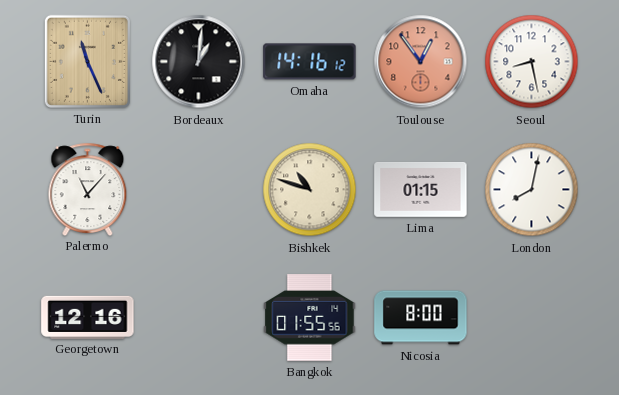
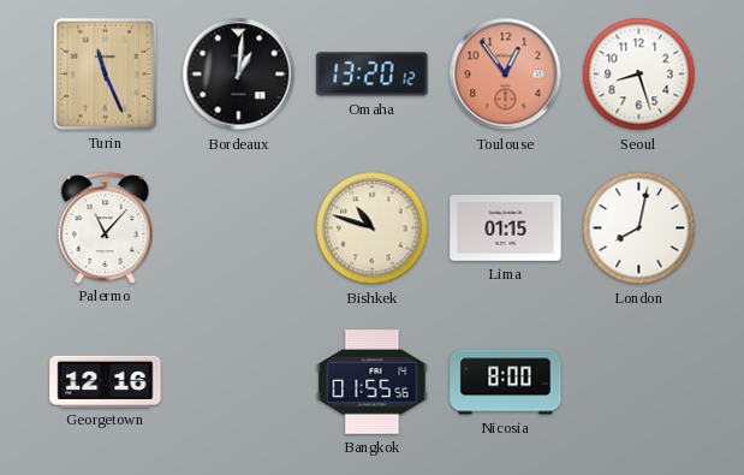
Omaha: 14:16 -> 13:20 (373, 75)
Seoul: 8:28 -> 8:27 (639, 75)
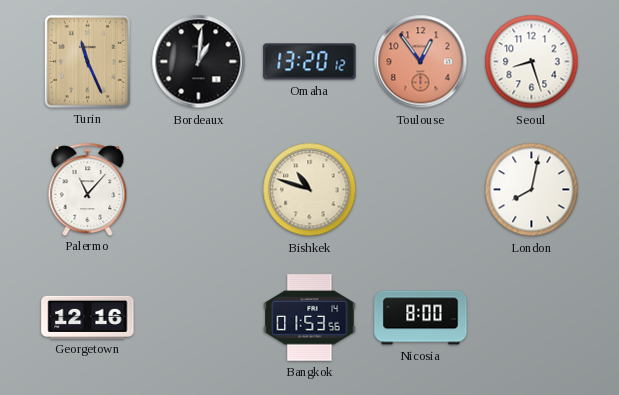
Lima: 01:15 -> none (506, 227)
Bangkok: 01:55 -> 01:53 (310, 318)
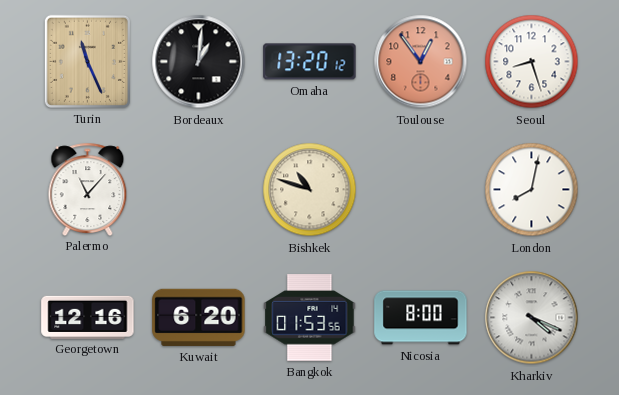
Kuwait: none -> 6:20 (199, 317)
Kharkiv: none -> 4:19 (532, 318)
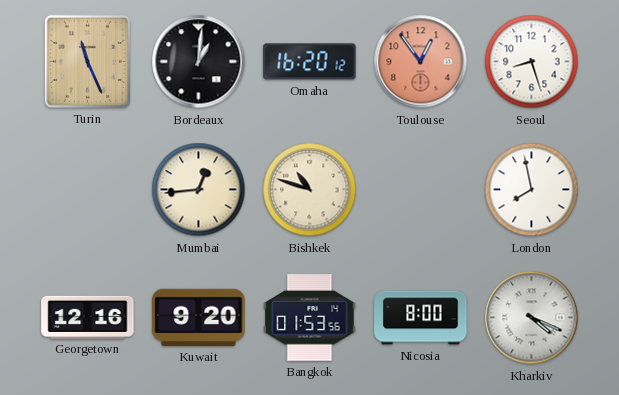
Omaha: 13:20 -> 16:20 (310, 62)
Palermo: 11:07 -> none (88, 189)
Mumbai: none -> 12:44 (199, 190)
London: 8:02 -> 7:58 (532, 190)
Kuwait: 6:20 -> 9:20 (199, 317)
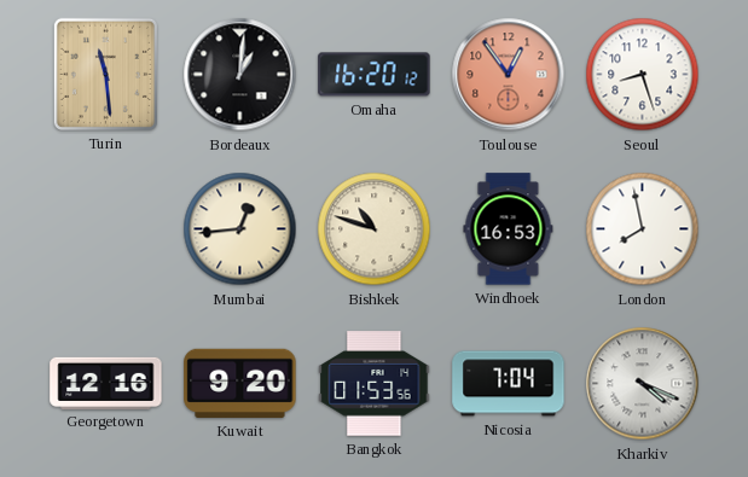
Turin: 11:26 -> 11:29 (105, 74)
Windhoek: none -> 16:53 (509, 229)
Nicosia: 8:00 -> 7:04 (509, 384)
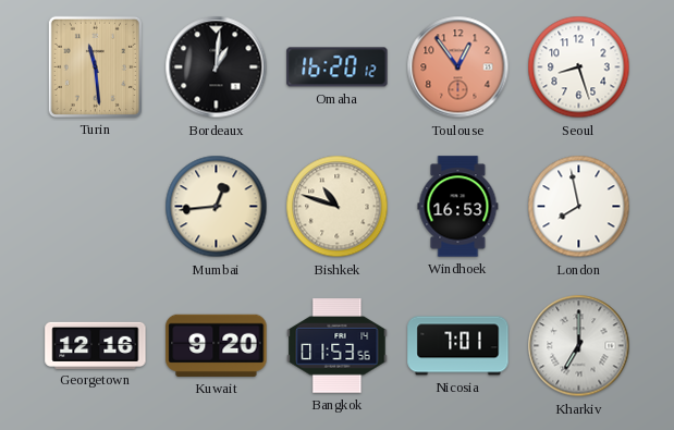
Nicosia: 7:04 -> 7:01 (458, 346)
Kharkiv: 4:19 -> 7:00 (579, 346)
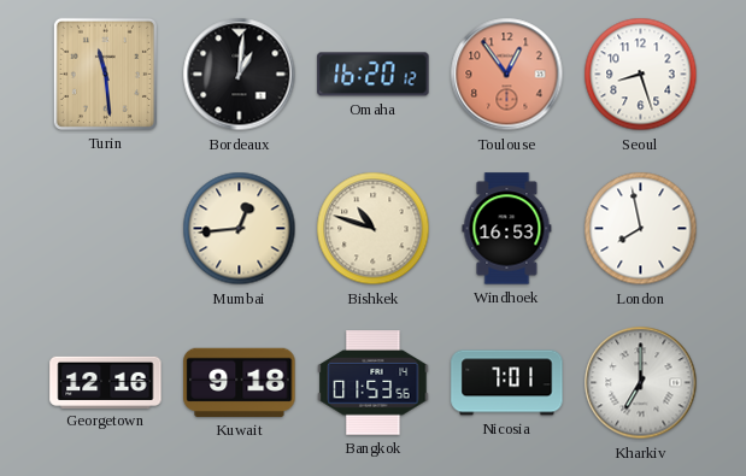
Kuwait: 9:20 -> 9:18 (240, 382)
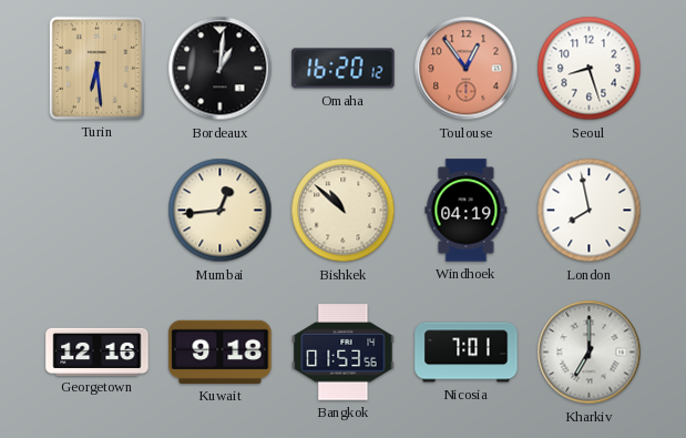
Turin: 11:29 -> 6:29 (96, 68)
Bishkek: 10:48 -> 10:52 (344, 211)
Windhoek: 16:53 -> 04:19 (467, 211)
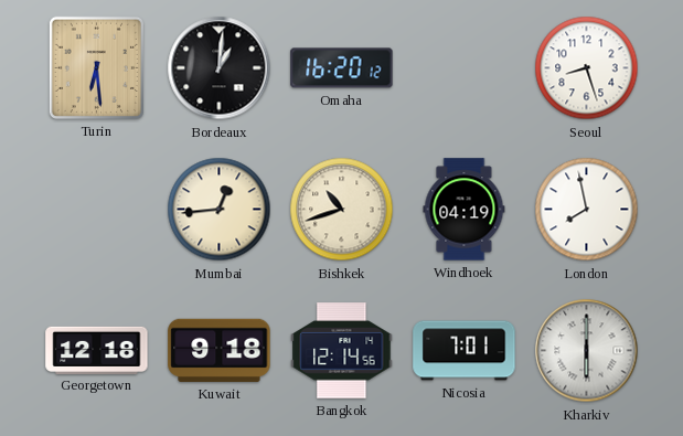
Toulouse: 12:54 -> none (467, 69)
Bishkek: 10:52 -> 10:42 (342, 210)
Georgetown: 12:16 -> 12:18 (97, 350)
Bangkok: 01:53 -> 12:14 (342, 351)
Kharkiv: 7:00 -> 6:00 (587, 351)
